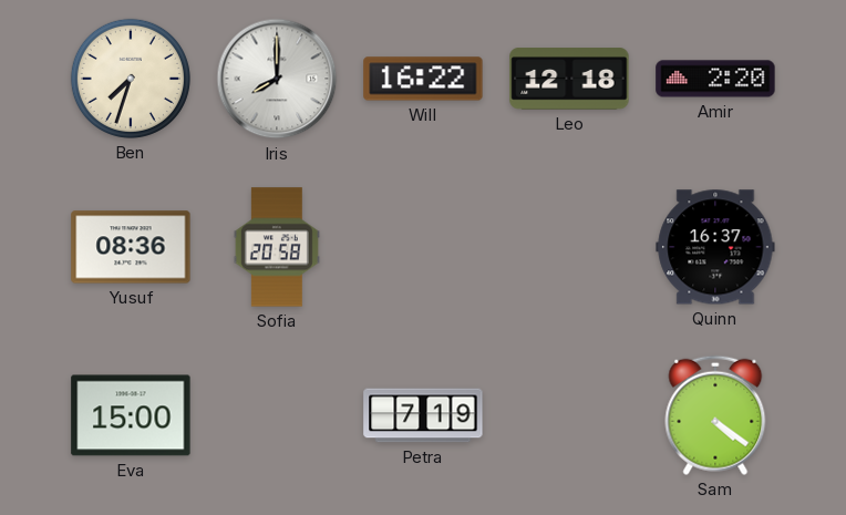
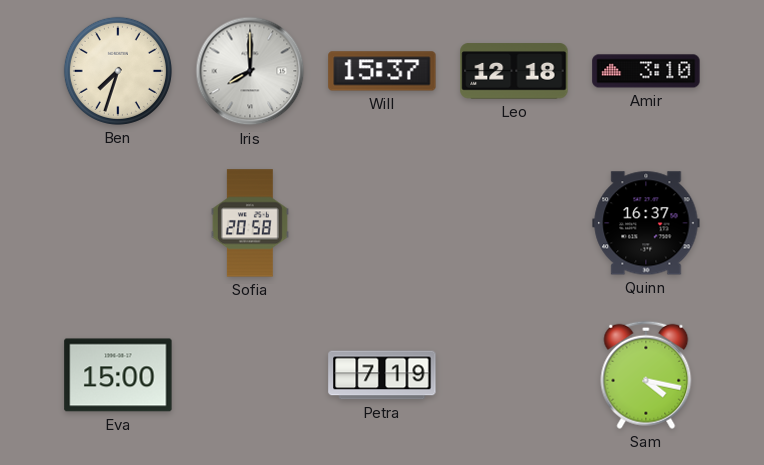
Will: 16:22 -> 15:37 (382, 71)
Amir: 2:20 -> 3:10 (646, 71)
Yusuf: 08:36 -> none (131, 247)
Sam: 4:21 -> 4:17 (646, 375)
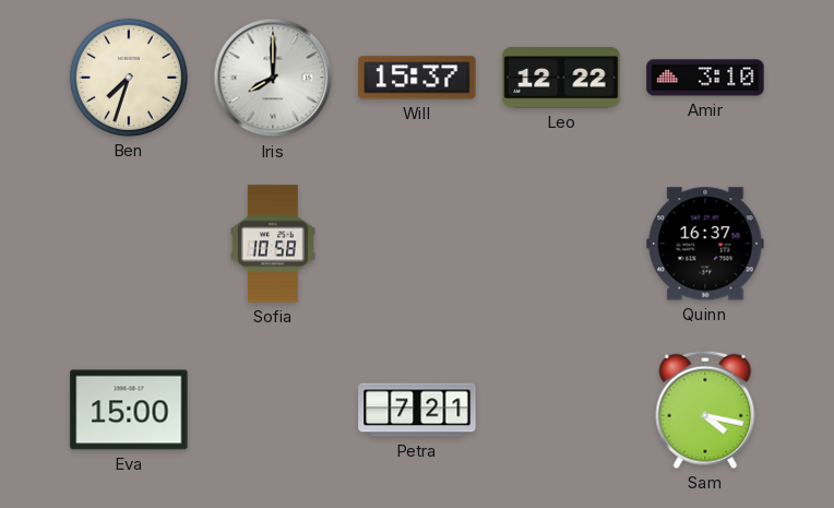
Leo: 12:18 -> 12:22 (561, 78)
Sofia: 20:58 -> 10:58 (273, 244)
Petra: 7:19 -> 7:21 (417, 410)
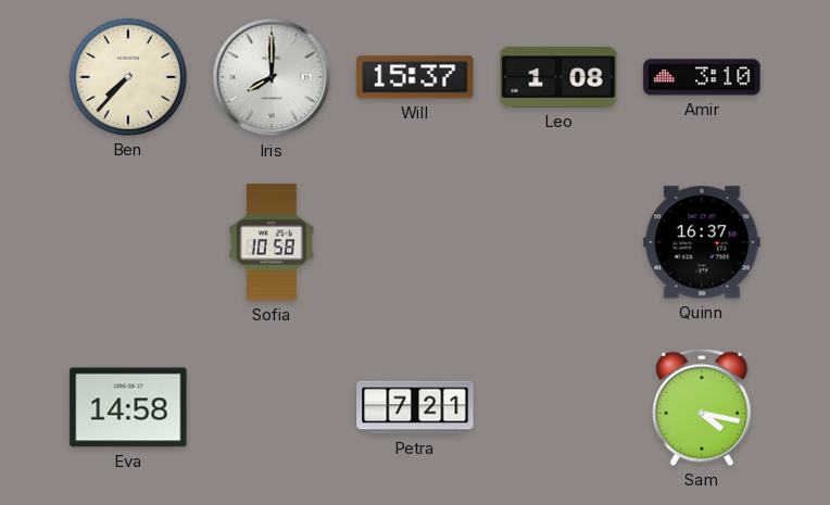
Ben: 7:33 -> 7:37 (128, 77)
Leo: 12:22 -> 1:08 (558, 77)
Eva: 15:00 -> 14:58 (128, 407)
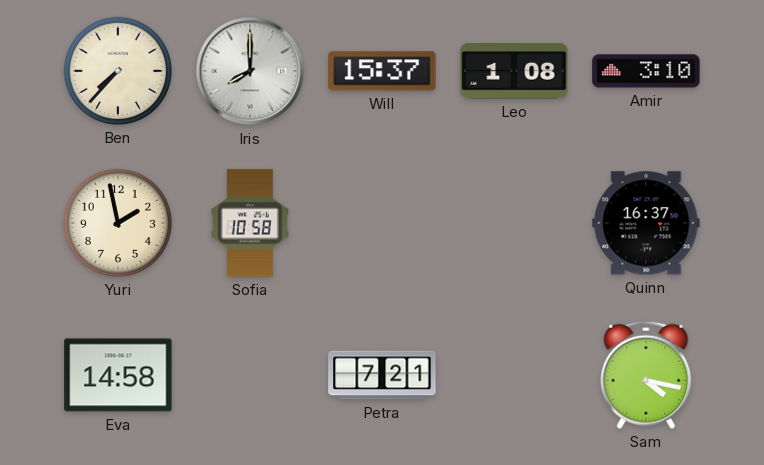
Yuri: none -> 1:58 (118, 223)
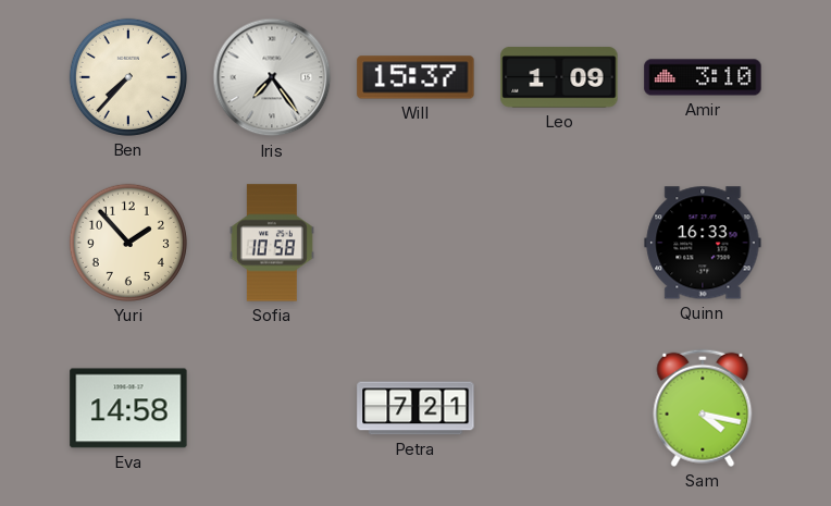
Iris: 8:00 -> 7:24 (272, 77)
Leo: 1:08 -> 1:09 (559, 77)
Yuri: 1:58 -> 1:53 (128, 243)
Quinn: 16:37 -> 16:33 (703, 243)
